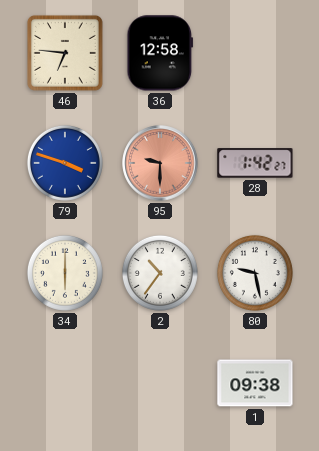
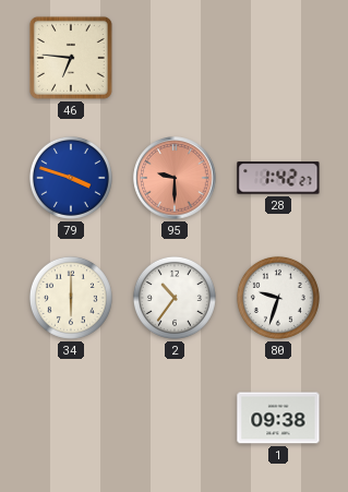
36: 12:58 -> none (160, 53)
80: 9:28 -> 9:33 (278, 298)
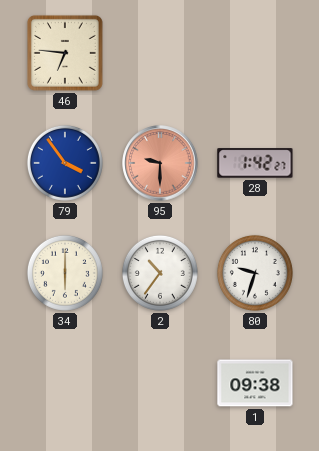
79: 3:48 -> 3:54 (65, 163)
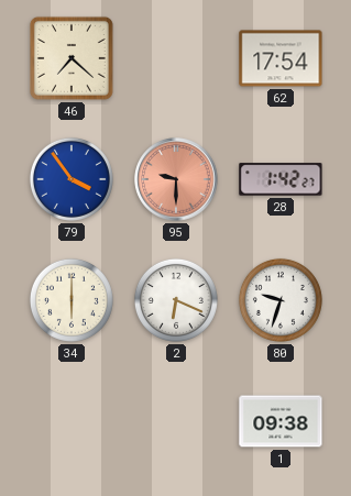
46: 6:46 -> 7:22 (72, 58)
62: none -> 17:54 (281, 58)
2: 10:36 -> 6:19 (176, 300)
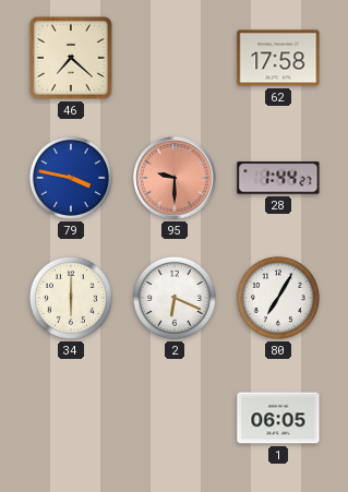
62: 17:54 -> 17:58 (278, 58)
79: 3:54 -> 3:47 (71, 178)
28: 1:42 -> 1:44 (278, 178)
80: 9:33 -> 7:05 (278, 298)
1: 09:38 -> 06:05 (278, 418)
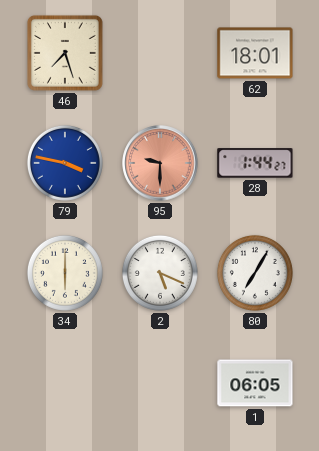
46: 7:22 -> 7:27 (65, 53)
62: 17:58 -> 18:01 (255, 53)
2: 6:19 -> 5:19 (160, 273)
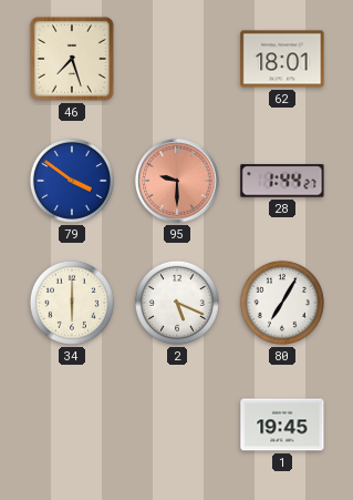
79: 3:47 -> 3:51 (72, 181)
1: 06:05 -> 19:45 (282, 425)
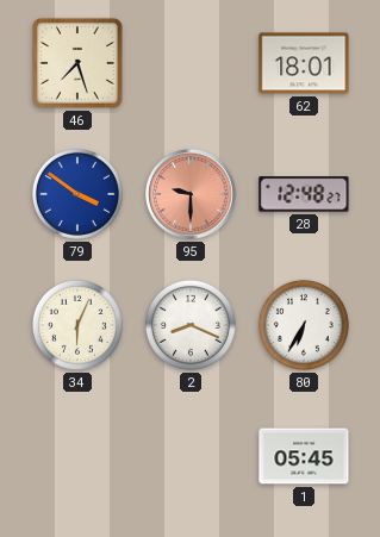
28: 1:44 -> 12:48 (304, 194)
34: 6:00 -> 6:04 (77, 325)
2: 5:19 -> 8:19 (191, 325)
80: 7:05 -> 6:35 (304, 325)
1: 19:45 -> 05:45 (304, 456)
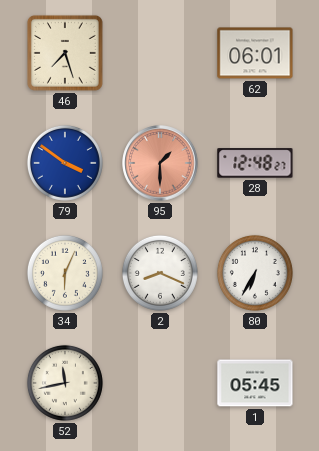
62: 18:01 -> 06:01 (255, 53)
95: 9:30 -> 1:30 (160, 163)
52: none -> 11:43 (65, 383)
